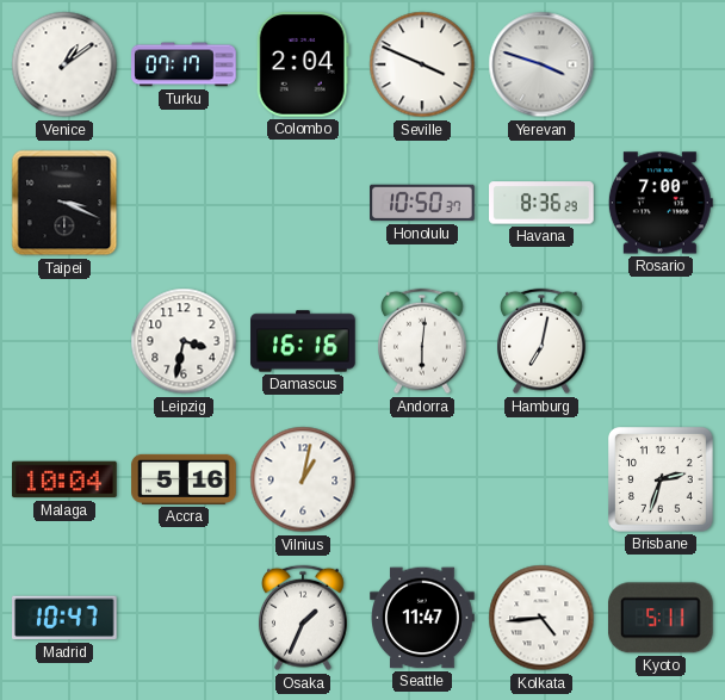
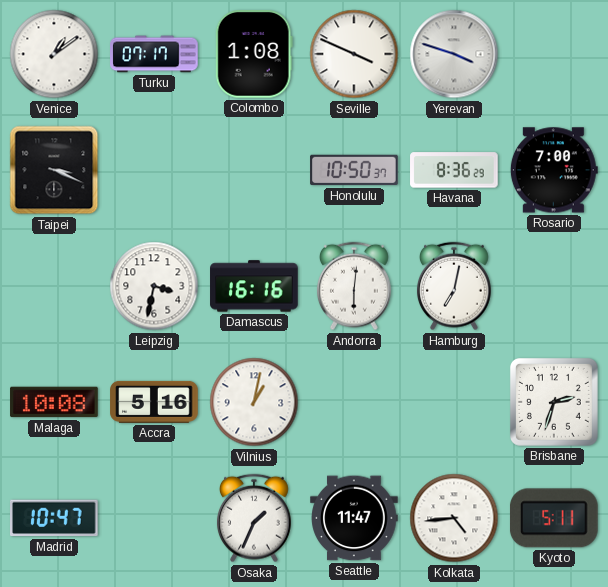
Colombo: 2:04 -> 1:08 (254, 55)
Malaga: 10:04 -> 10:08 (54, 402)
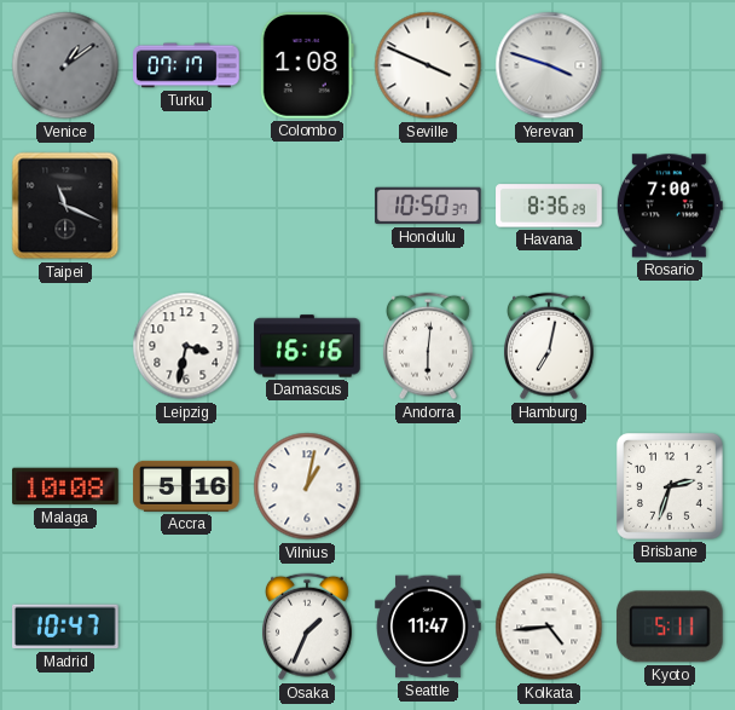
Venice dial: white -> grey (65, 65)
Taipei: 3:19 -> 11:19 (65, 206)
